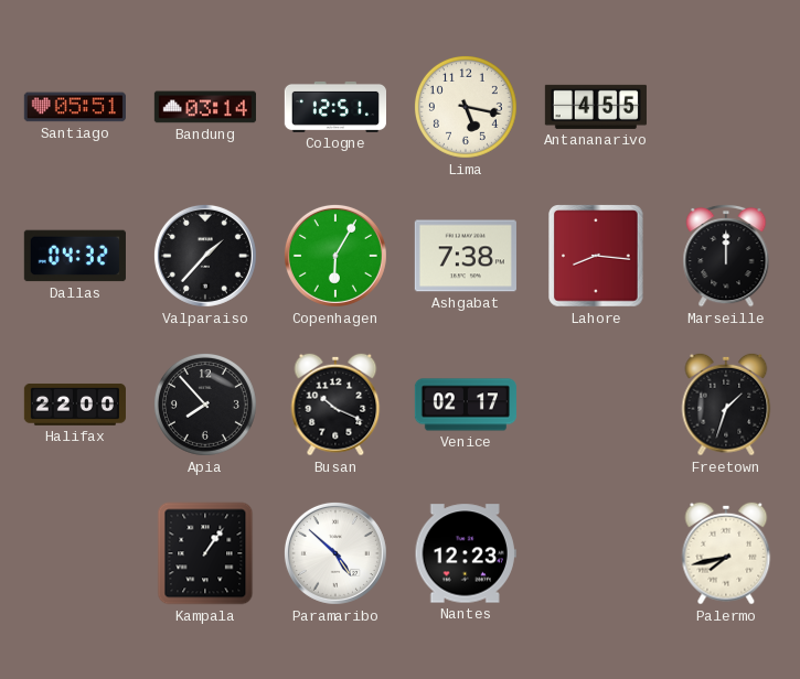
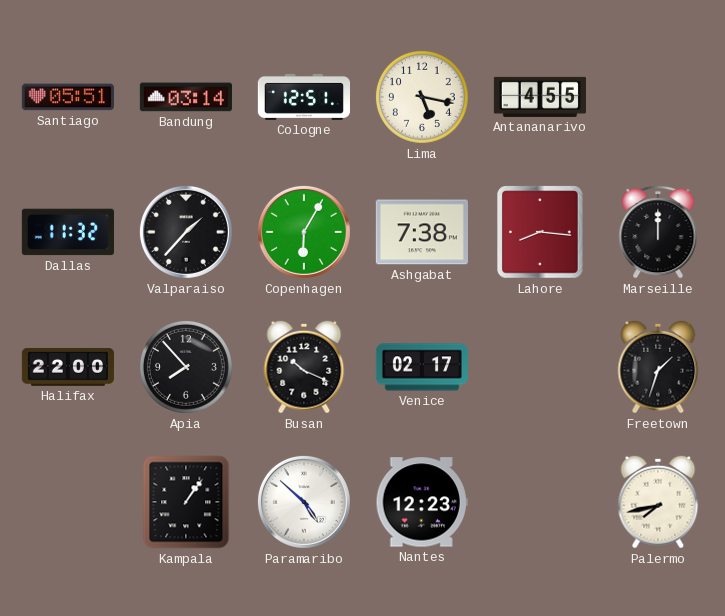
Dallas: 04:32 -> 11:32 (68, 232)
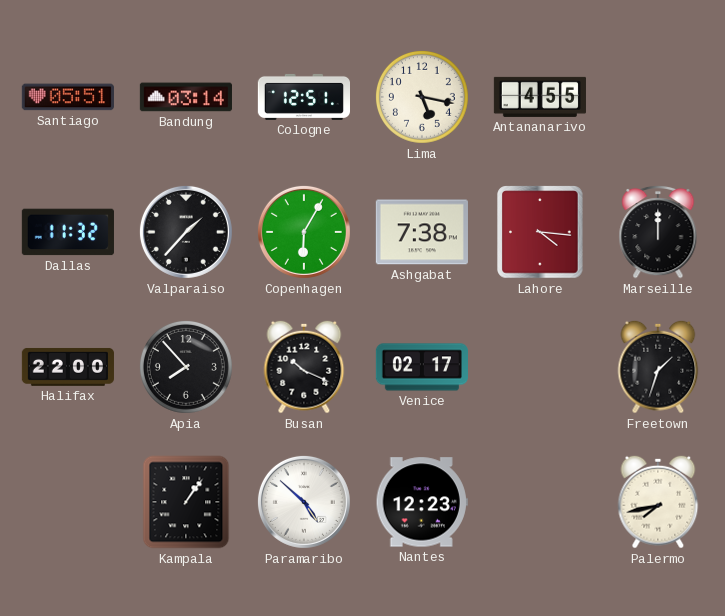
Lahore: 8:16 -> 4:16 (540, 232)
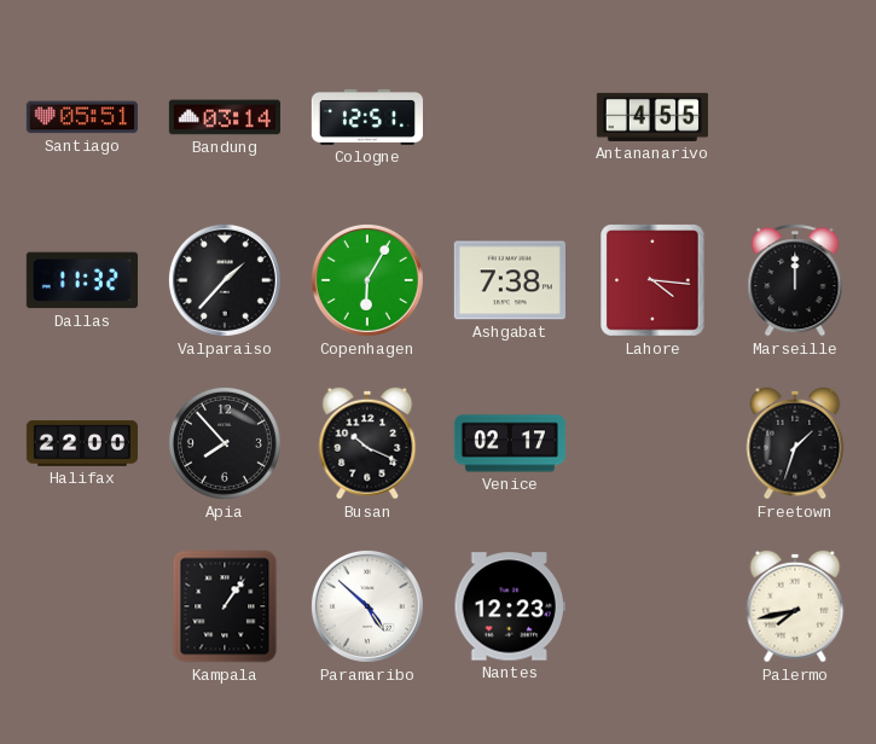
Lima: 5:17 -> none (422, 97)
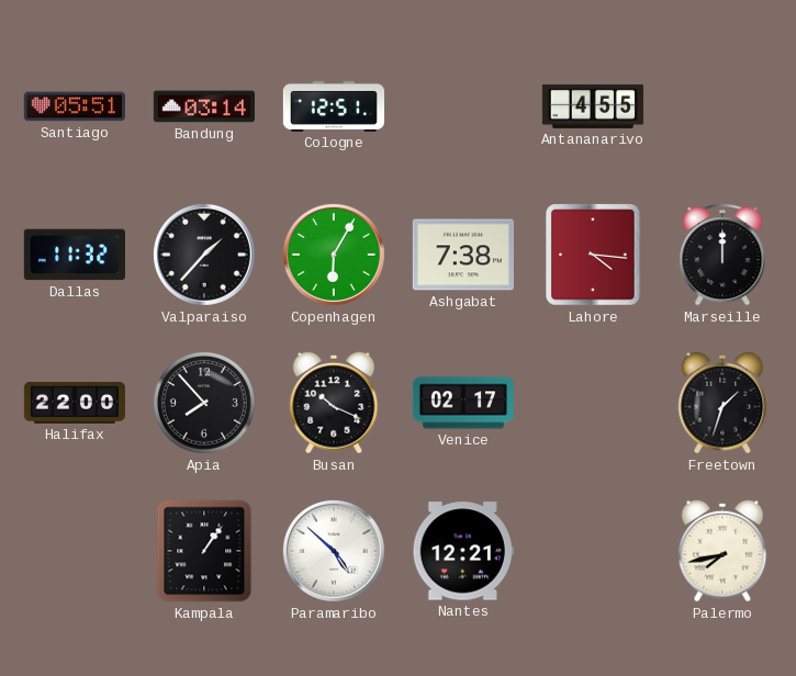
Nantes: 12:23 -> 12:21 (463, 551)
